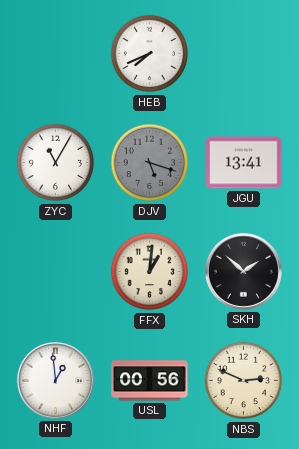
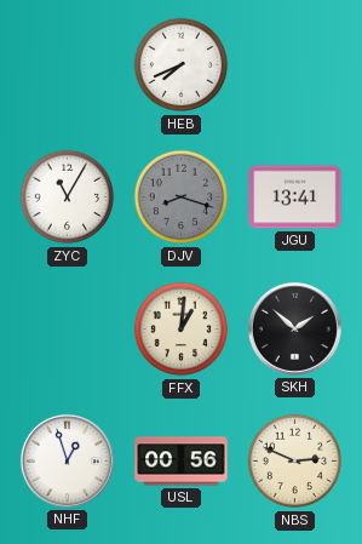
DJV: 5:18 -> 8:18 (182, 197)
NHF: 12:59 -> 12:57 (67, 460)
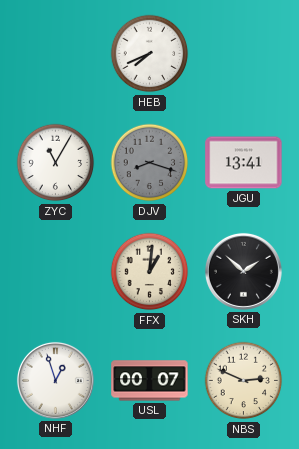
USL: 00:56 -> 00:07 (150, 381)
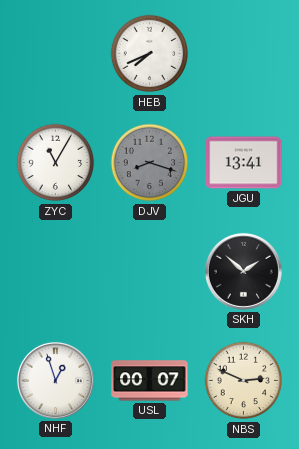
FFX: 1:01 -> none (150, 272)
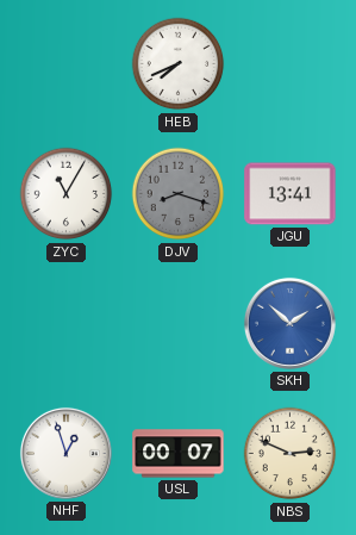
SKH dial: black -> blue (289, 323)
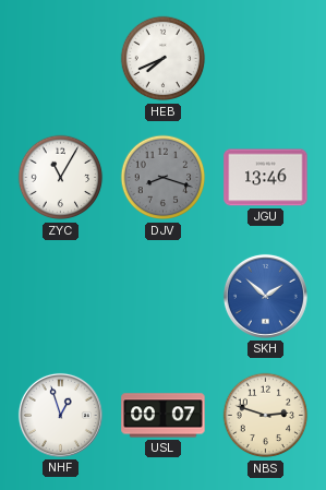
JGU: 13:41 -> 13:46 (266, 178)
NBS: 2:49 -> 2:48 (266, 416)
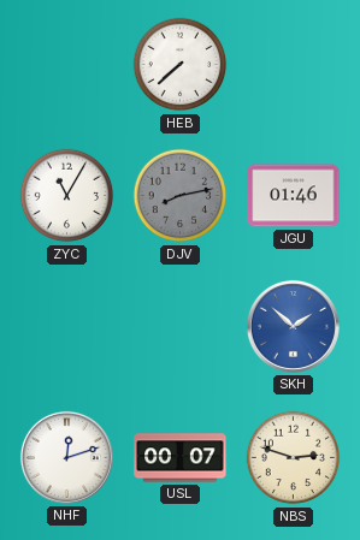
HEB: 7:41 -> 7:38 (181, 65)
DJV: 8:18 -> 8:13 (181, 196)
JGU: 13:46 -> 01:46 (294, 196)
NHF: 12:57 -> 12:12 (66, 457)
